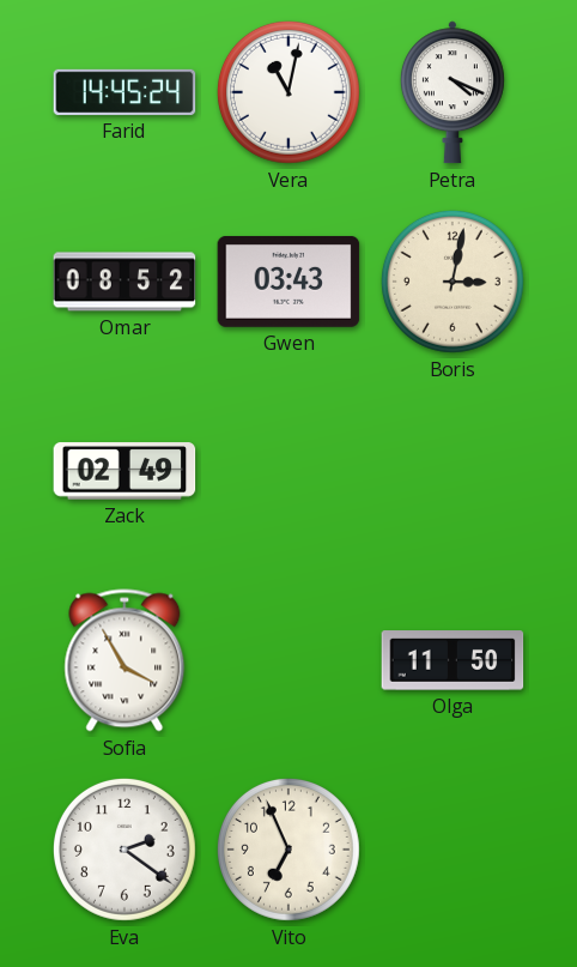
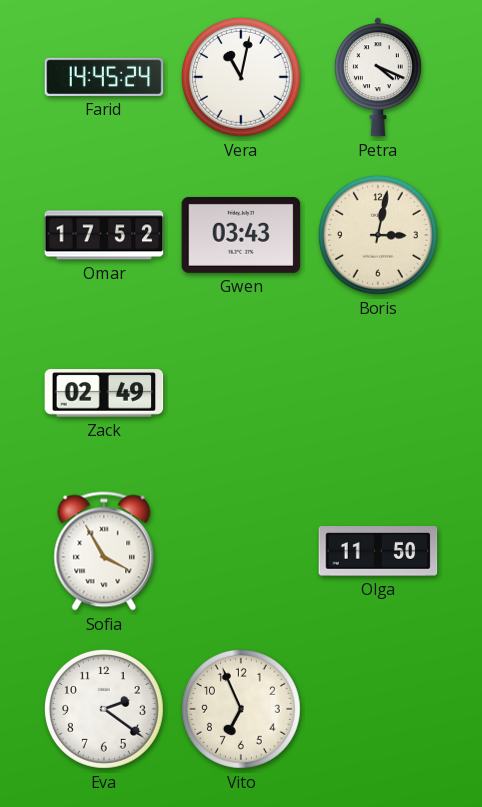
Omar: 08:52 -> 17:52 (104, 235)
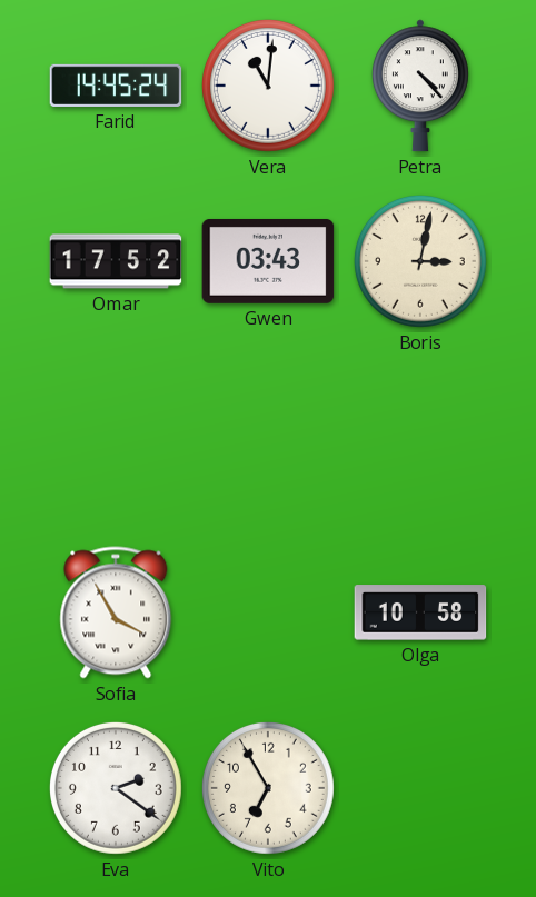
Vera: 11:02 -> 11:01 (268, 86)
Petra: 4:19 -> 4:23 (420, 86)
Zack: 02:49 -> none (104, 393)
Olga: 11:50 -> 10:58 (420, 612)
Vito: 6:56 -> 6:55 (268, 788)
